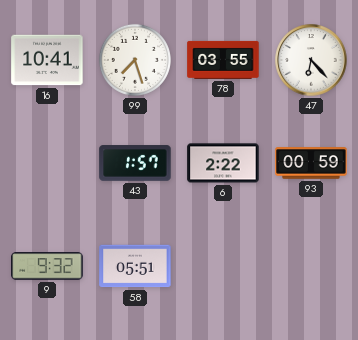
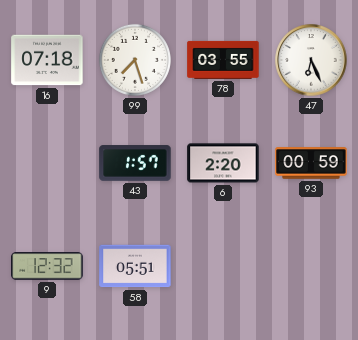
16: 10:41 -> 07:18 (47, 60)
47: 6:23 -> 6:26 (311, 60)
6: 2:22 -> 2:20 (223, 163)
9: 9:32 -> 12:32 (47, 266)
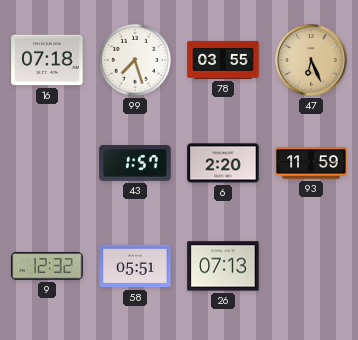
47 dial: white -> champagne (311, 60)
93: 00:59 -> 11:59 (311, 163)
26: none -> 07:13 (223, 266)
